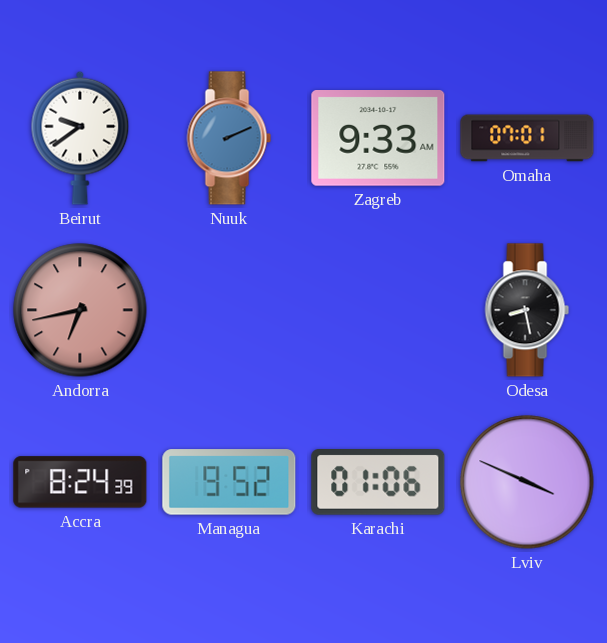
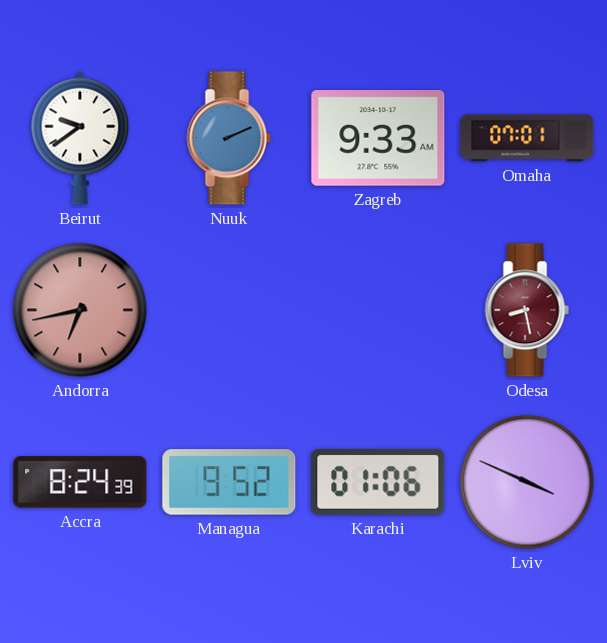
Odesa dial: black -> burgundy (527, 310)
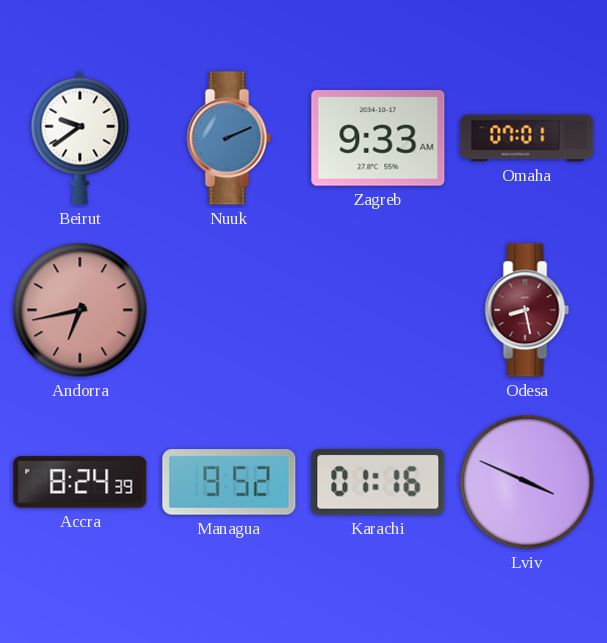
Karachi: 01:06 -> 01:16 (378, 483)
